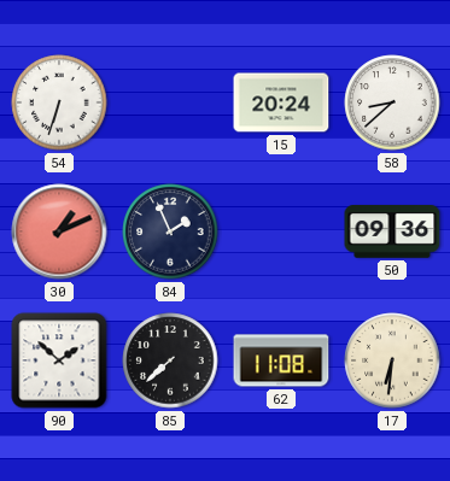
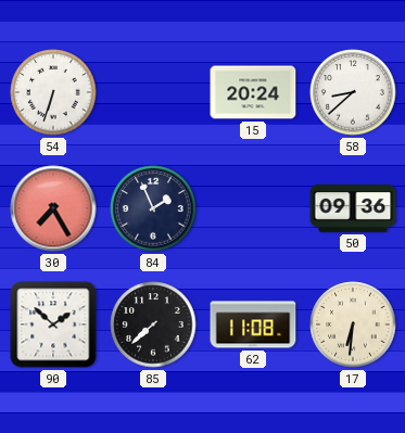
30: 1:11 -> 7:25 (53, 208)
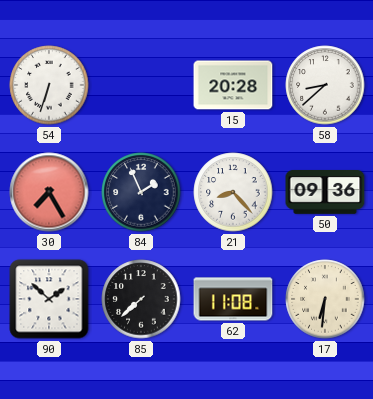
15: 20:24 -> 20:28 (233, 85)
21: none -> 8:23 (233, 192)
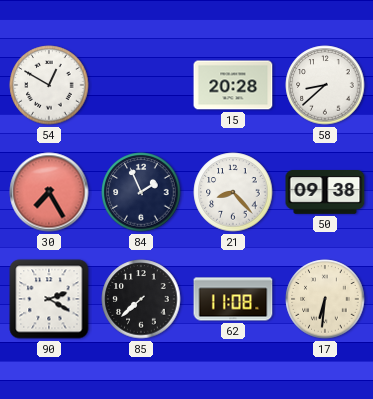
54: 6:33 -> 12:50 (49, 85)
50: 09:36 -> 09:38 (325, 193)
90: 1:52 -> 2:20 (49, 299)
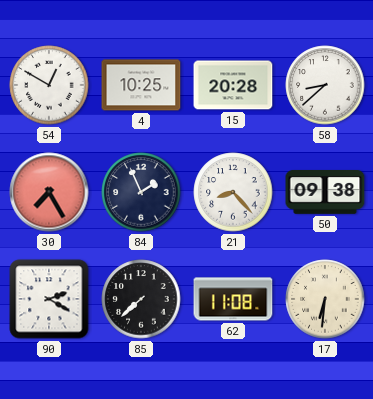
4: none -> 10:25 (141, 85)
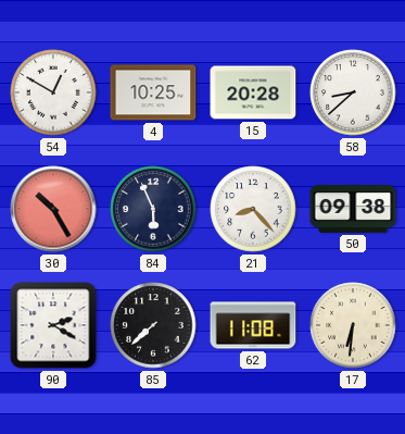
30: 7:25 -> 10:25 (53, 209)
84: 1:56 -> 5:56 (153, 209)
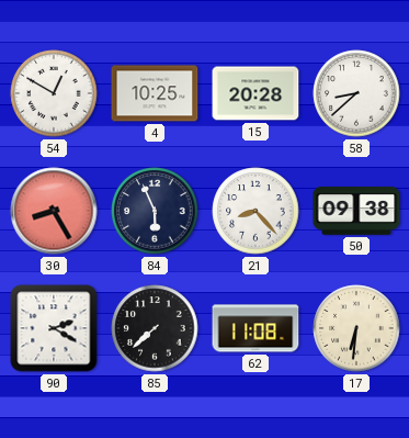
30: 10:25 -> 8:25 (54, 211)
